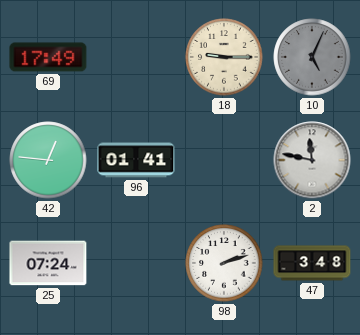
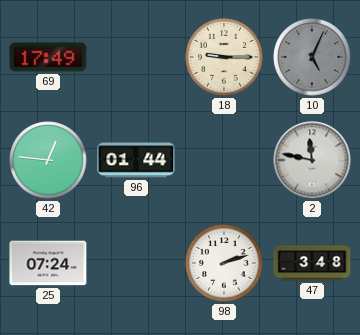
96: 01:41 -> 01:44 (136, 160)
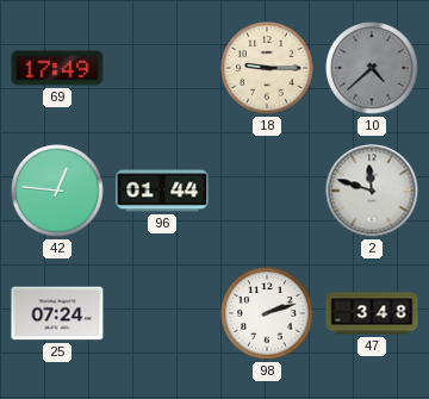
10: 5:04 -> 4:38 (372, 68)
2: 11:47 -> 11:48 (372, 191)
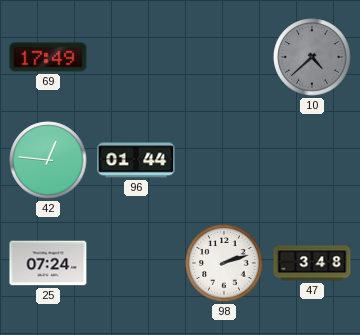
18: 9:15 -> none (267, 68)
2: 11:48 -> none (372, 191)
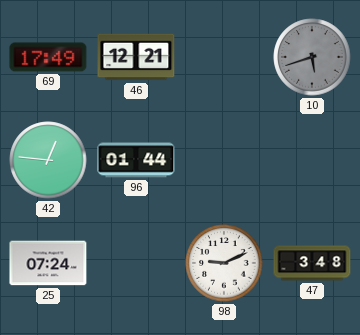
46: none -> 12:21 (136, 57)
10: 4:38 -> 5:42 (312, 57)
98: 2:12 -> 9:11 (224, 263)
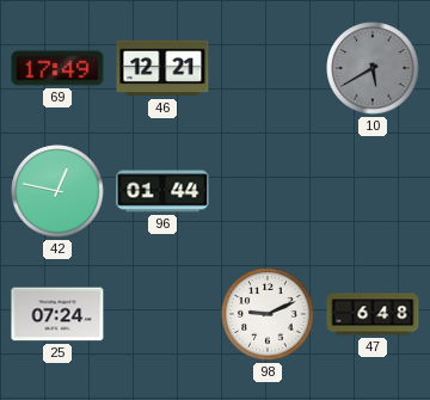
10: 5:42 -> 5:40 (373, 68)
42: 12:46 -> 12:47 (57, 191)
47: 3:48 -> 6:48 (373, 314)
